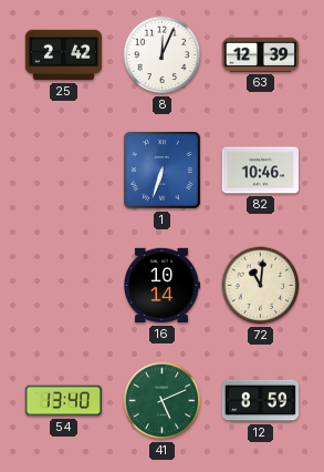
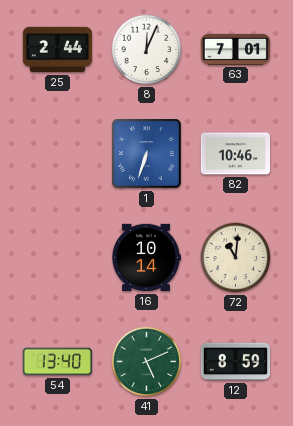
25: 2:42 -> 2:44 (57, 50)
63: 12:39 -> 7:01 (235, 49)
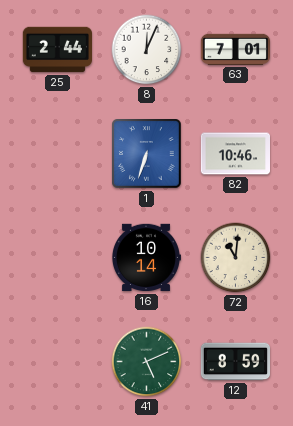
54: 13:40 -> none (57, 362)
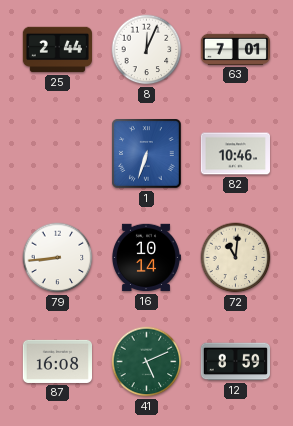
79: none -> 8:44 (58, 258)
87: none -> 16:08 (57, 361)
